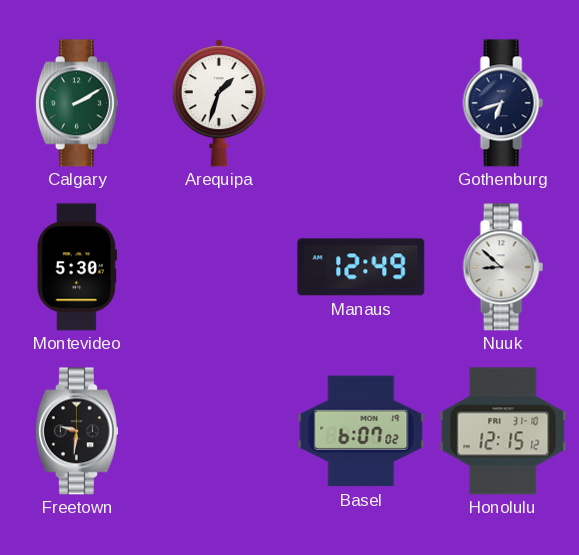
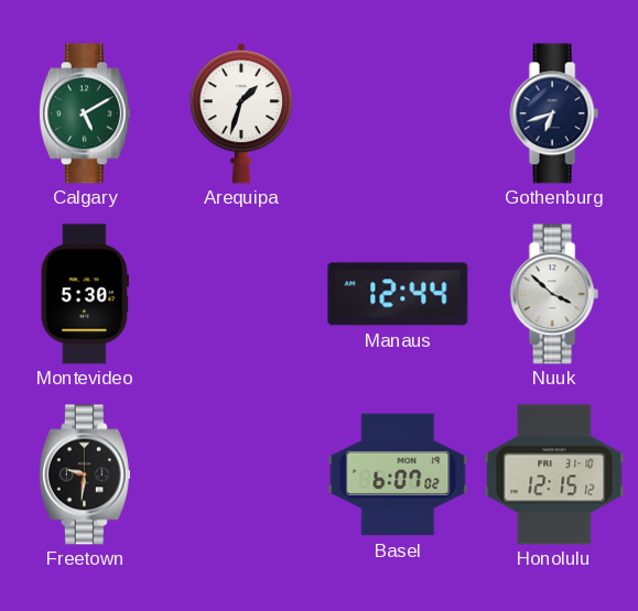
Calgary: 2:10 -> 5:10 (85, 113)
Manaus: 12:49 -> 12:44 (398, 294)
Nuuk: 8:52 -> 3:52 (554, 294)
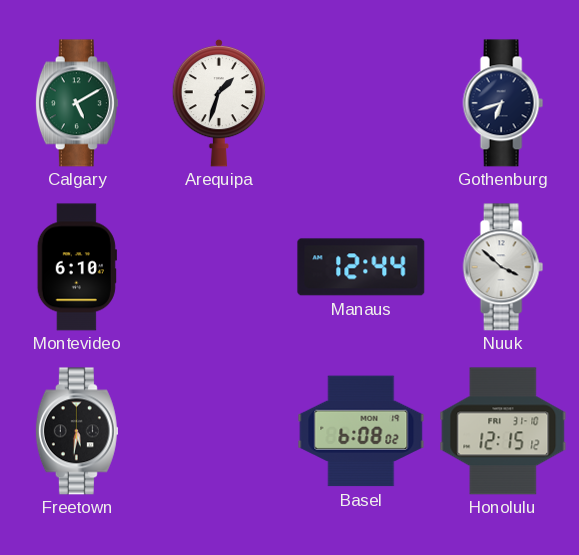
Montevideo: 5:30 -> 6:10 (77, 267)
Freetown: 9:31 -> 5:31 (77, 431)
Basel: 6:07 -> 6:08 (361, 431)
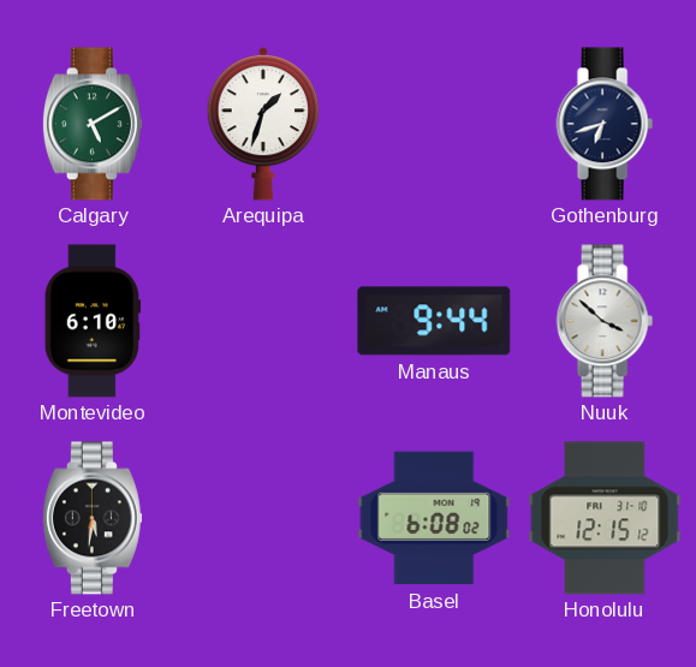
Manaus: 12:44 -> 9:44 (434, 321)
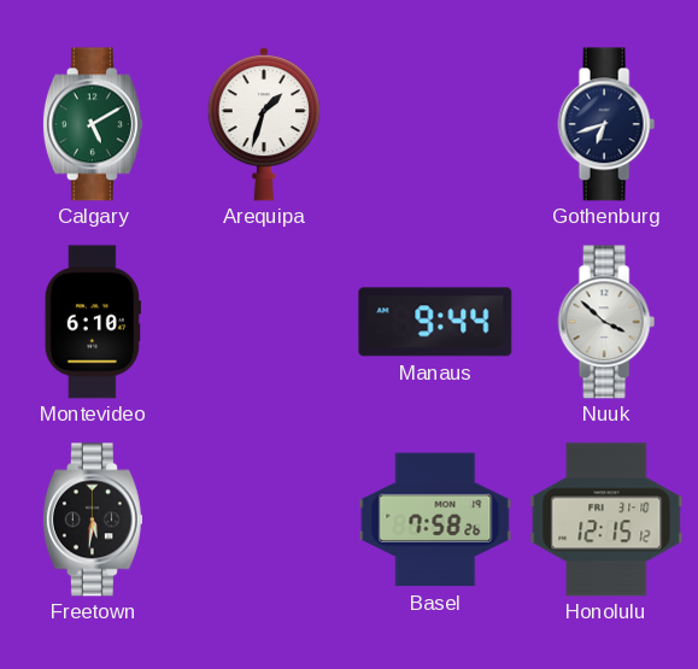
Basel: 6:08 -> 7:58 (435, 520)
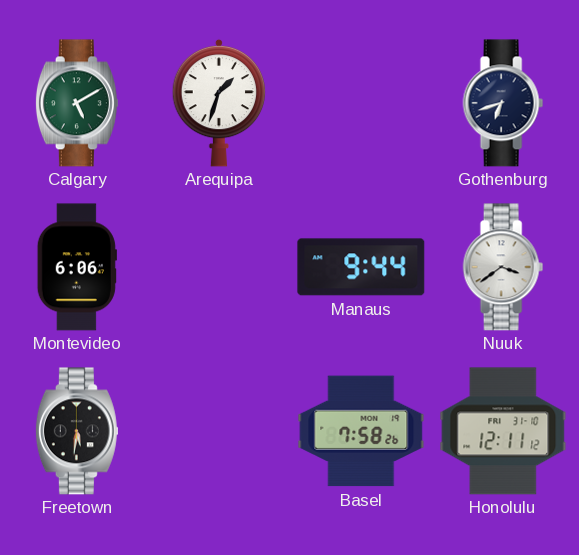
Montevideo: 6:10 -> 6:06 (77, 267)
Nuuk: 3:52 -> 3:39 (503, 267)
Honolulu: 12:15 -> 12:11 (503, 431)
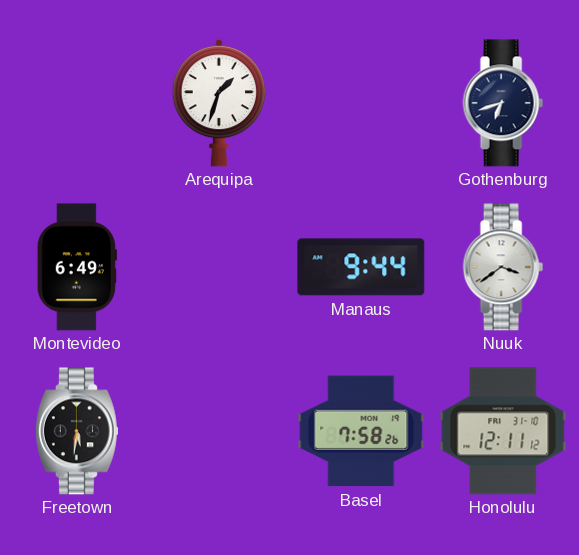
Calgary: 5:10 -> none (77, 103)
Montevideo: 6:06 -> 6:49 (77, 267)
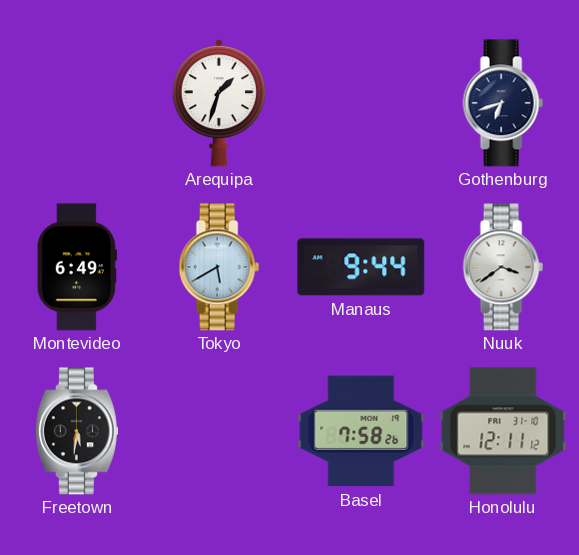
Tokyo: none -> 5:40 (219, 267)
